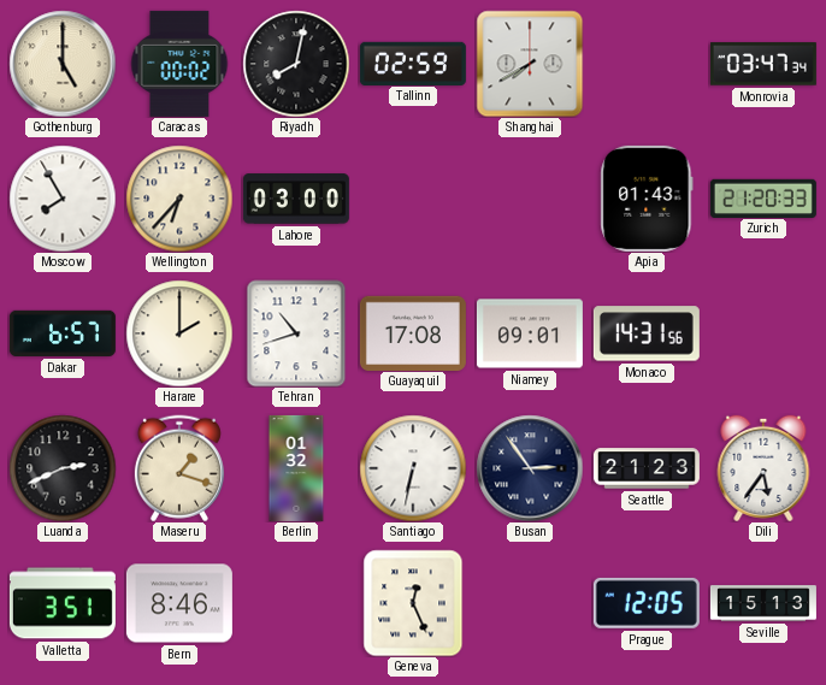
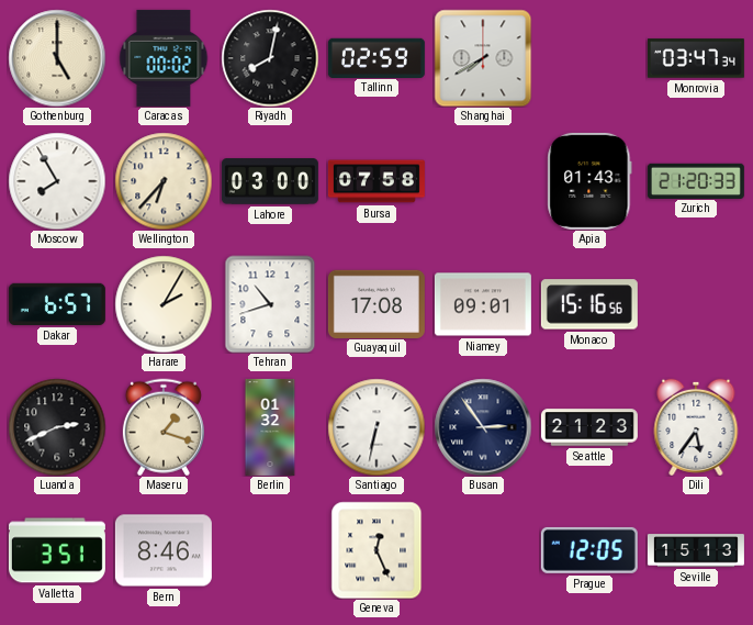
Bursa: none -> 07:58 (376, 181)
Harare: 2:00 -> 2:05 (164, 304)
Monaco: 14:31 -> 15:16 (589, 304)
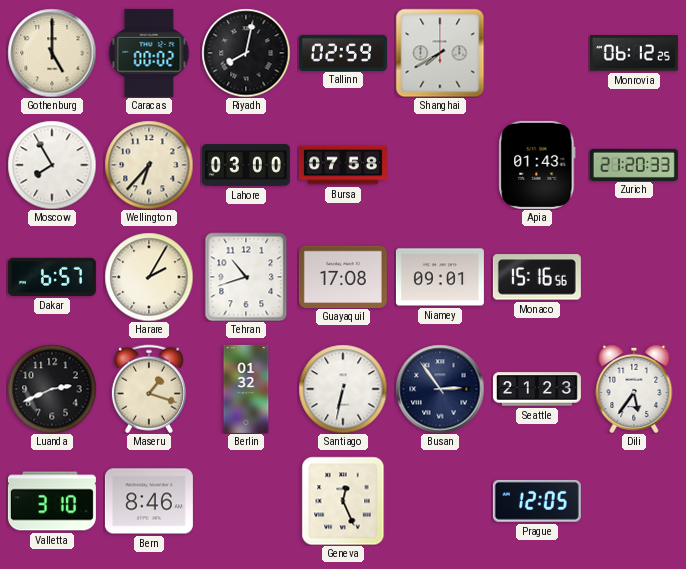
Monrovia: 03:47 -> 06:12 (634, 53)
Valletta: 3:51 -> 3:10 (52, 501)
Seville: 15:13 -> none (696, 550)
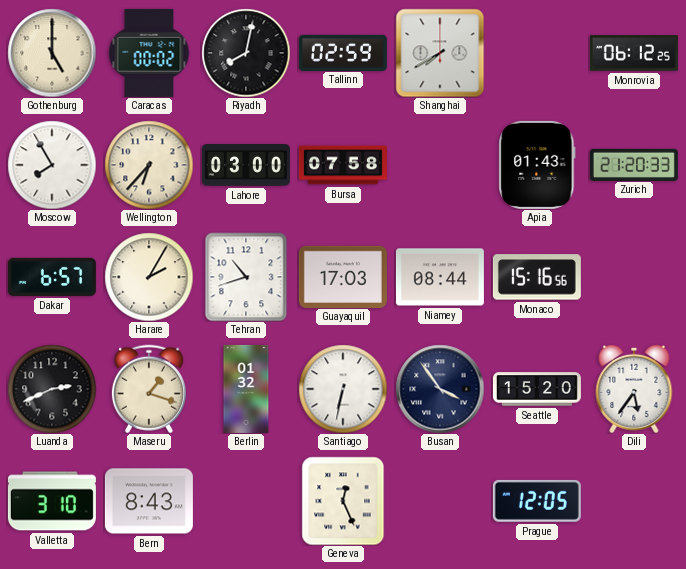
Guayaquil: 17:08 -> 17:03 (343, 276)
Niamey: 09:01 -> 08:44 (440, 277)
Busan: 2:54 -> 3:54 (440, 389)
Seattle: 21:23 -> 15:20 (537, 389)
Bern: 8:46 -> 8:43 (149, 501)
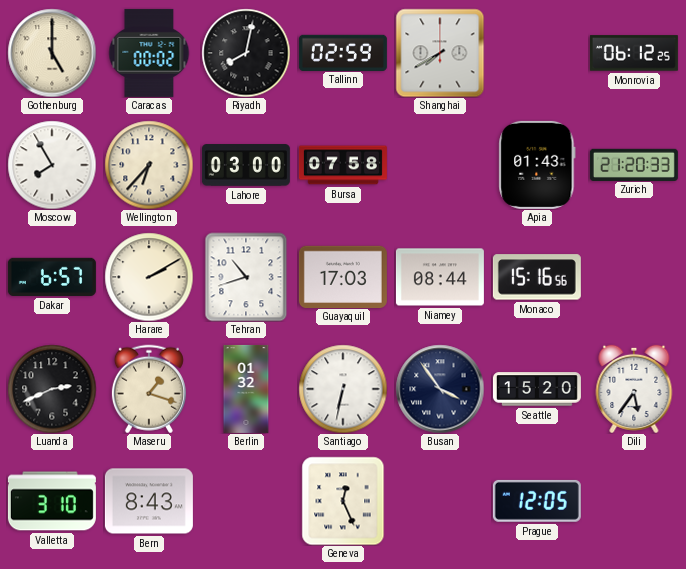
Harare: 2:05 -> 2:10 (149, 277)
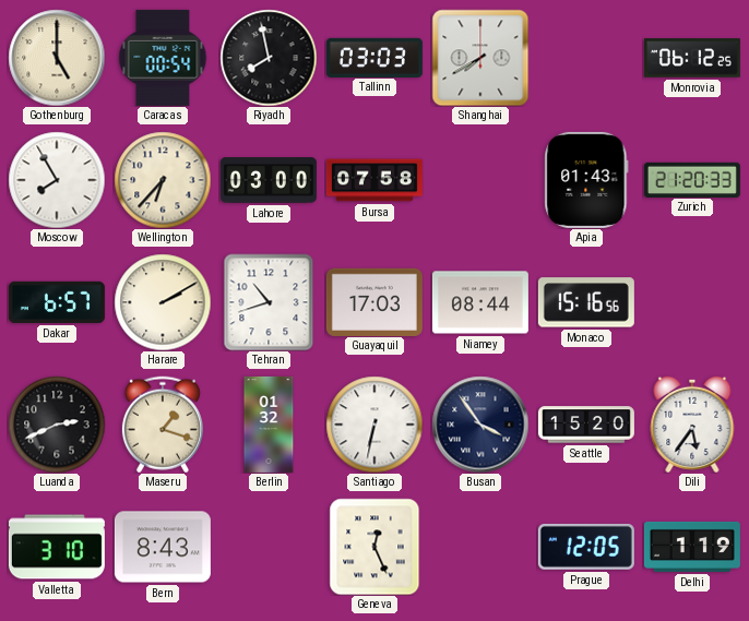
Caracas: 00:02 -> 00:54 (163, 58)
Riyadh: 8:02 -> 7:58 (269, 58)
Tallinn: 02:59 -> 03:03 (374, 57)
Delhi: none -> 1:19 (692, 547)
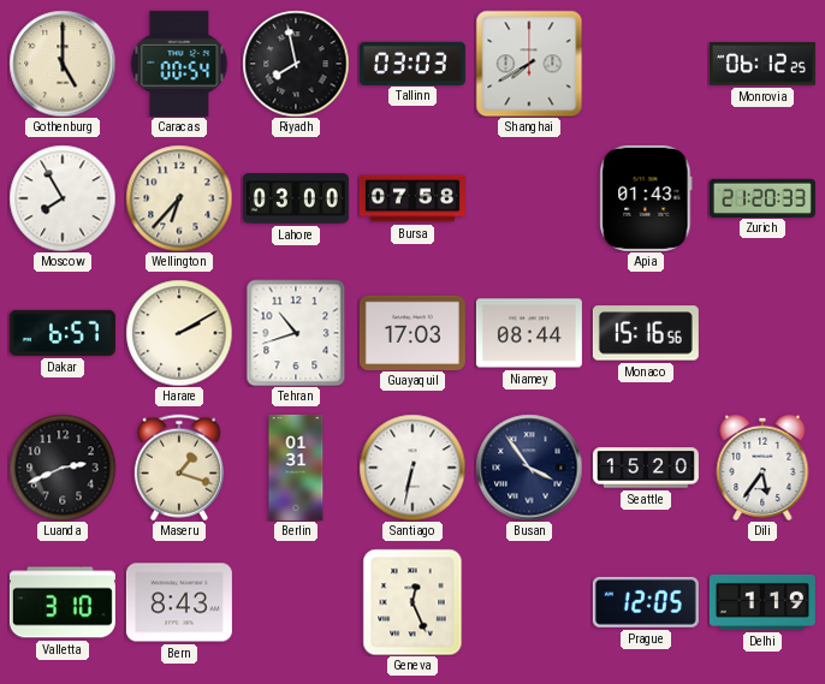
Berlin: 01:32 -> 01:31 (296, 468)
